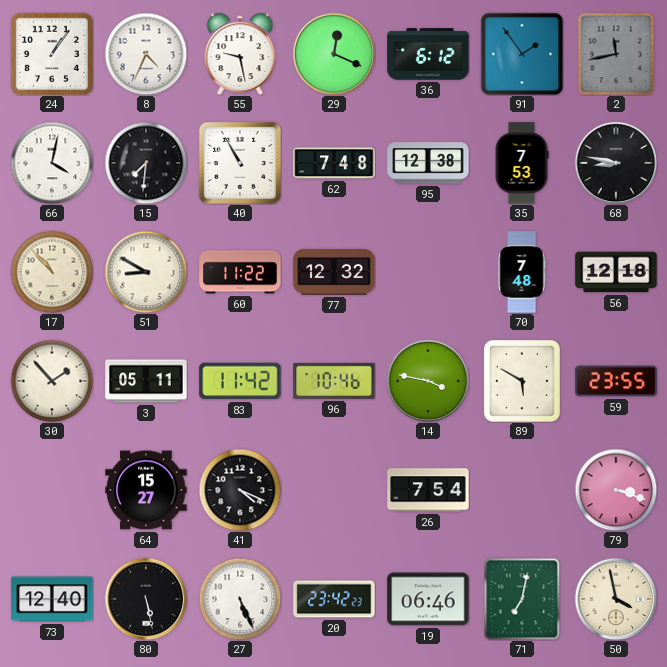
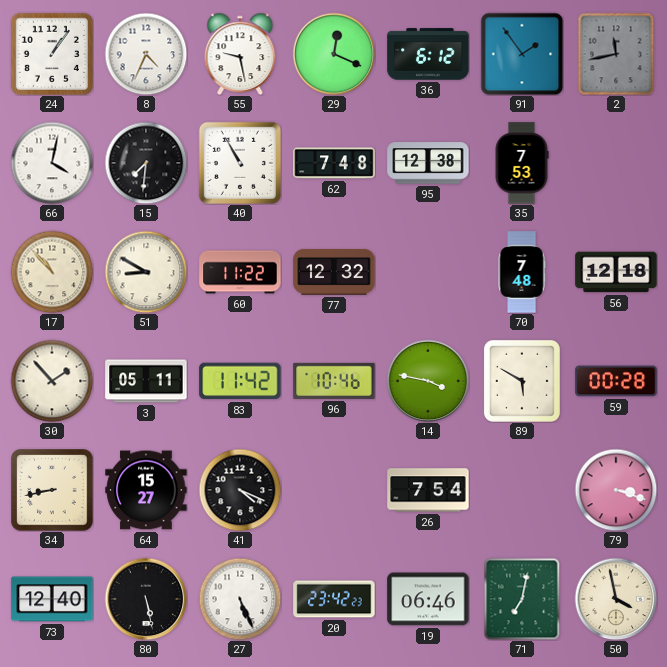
68: 8:47 -> none (616, 163)
59: 23:55 -> 00:28 (616, 381)
34: none -> 8:43 (52, 490)
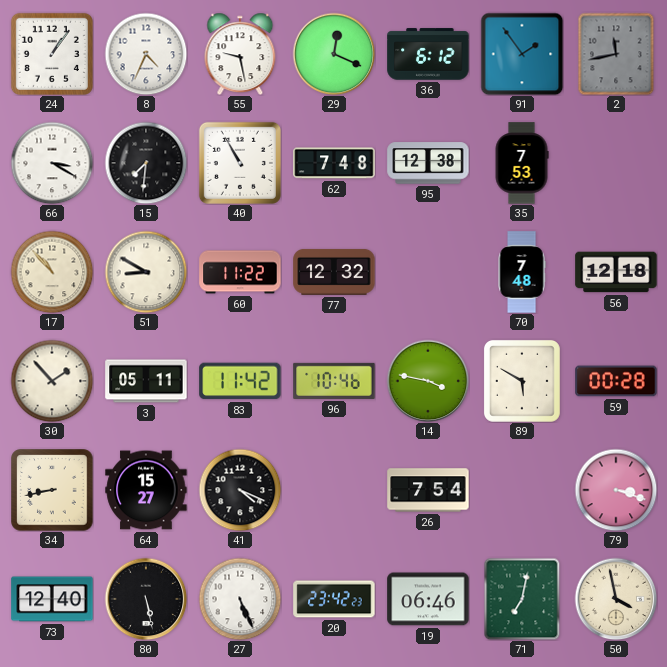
66: 4:02 -> 3:20 (52, 163)
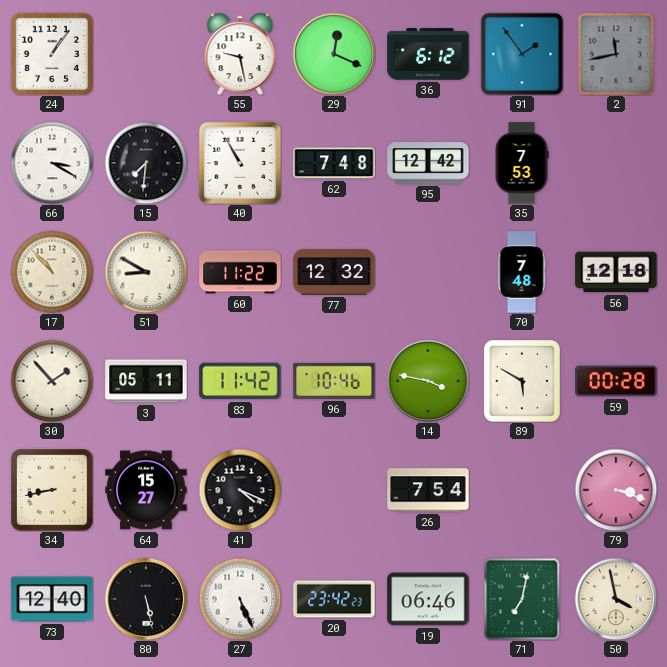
8: 4:34 -> none (146, 54)
95: 12:38 -> 12:42 (428, 163)
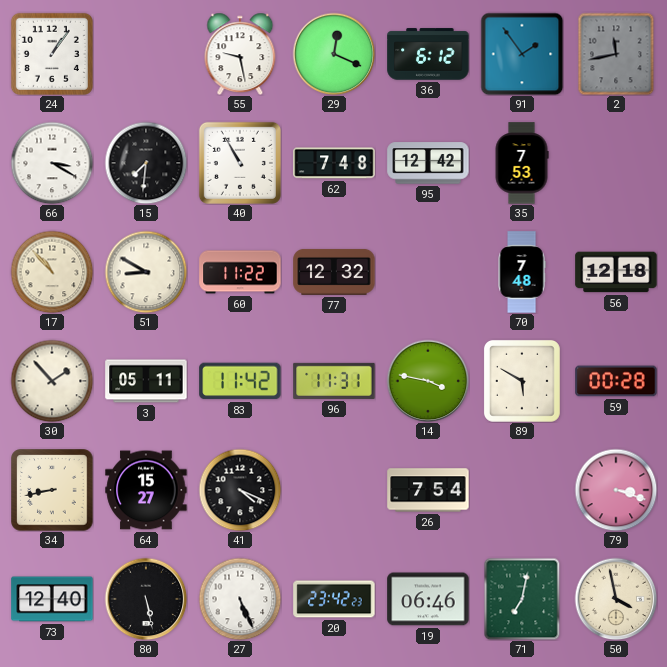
96: 10:46 -> 11:31 (334, 381)
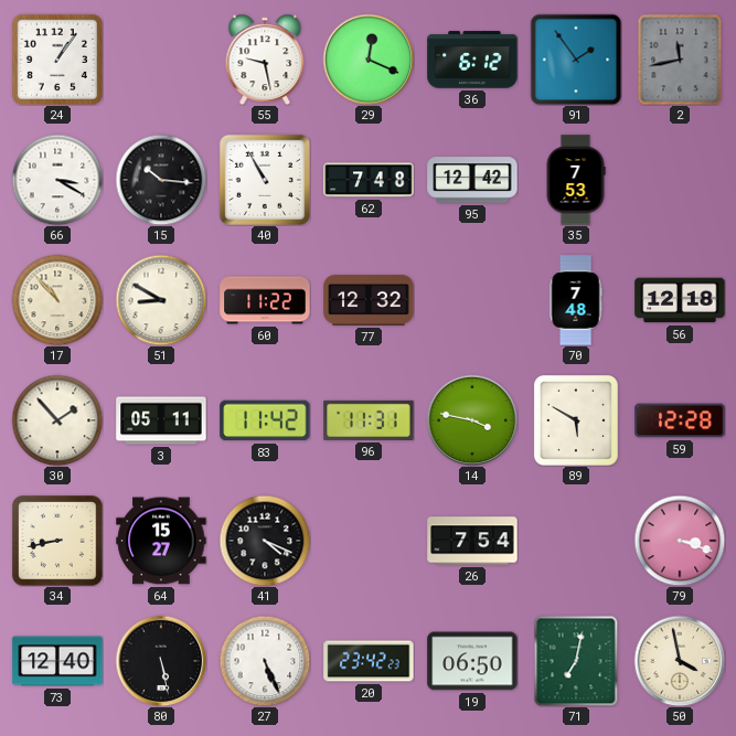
15: 7:31 -> 10:16 (161, 180)
59: 00:28 -> 12:28 (680, 420)
19: 06:46 -> 06:50 (472, 661)
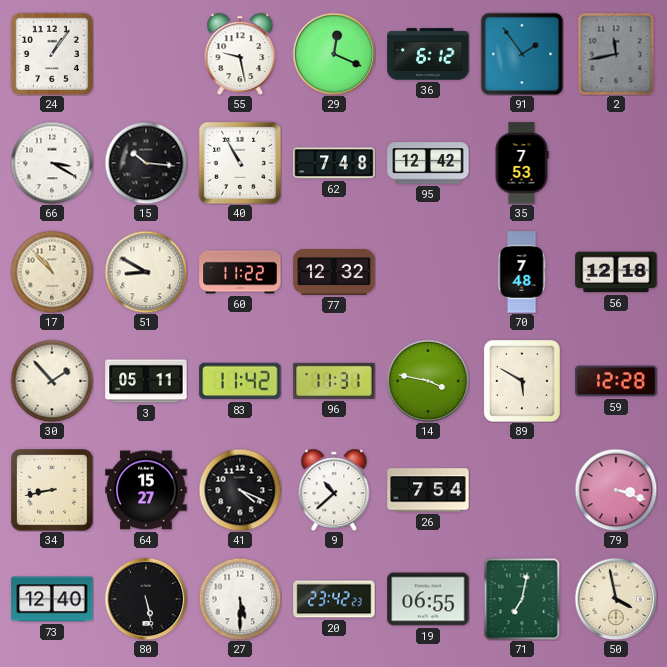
9: none -> 10:38 (334, 490)
27: 5:26 -> 5:30 (240, 599)
19: 06:50 -> 06:55 (428, 599)
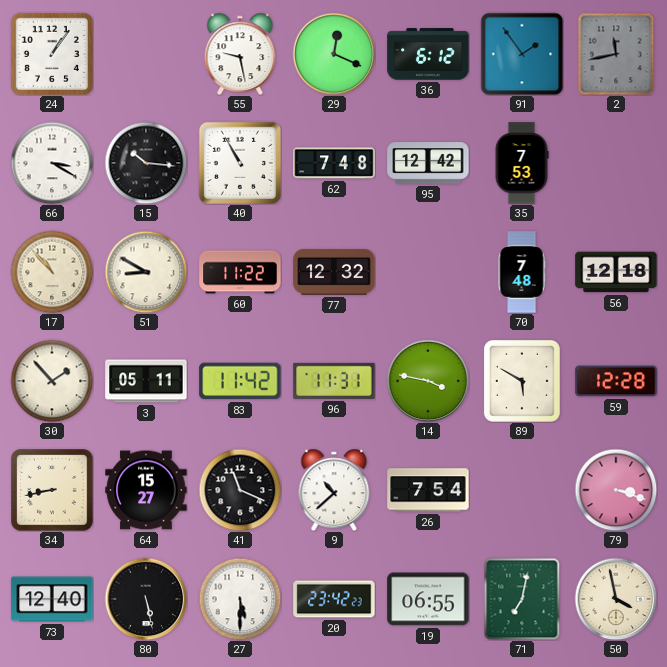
41: 4:19 -> 11:19 (240, 490)
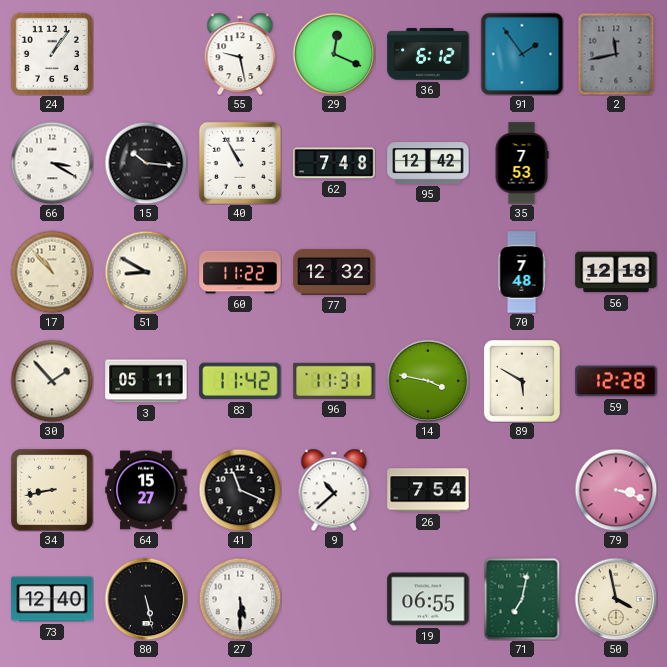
20: 23:42 -> none (334, 599)
